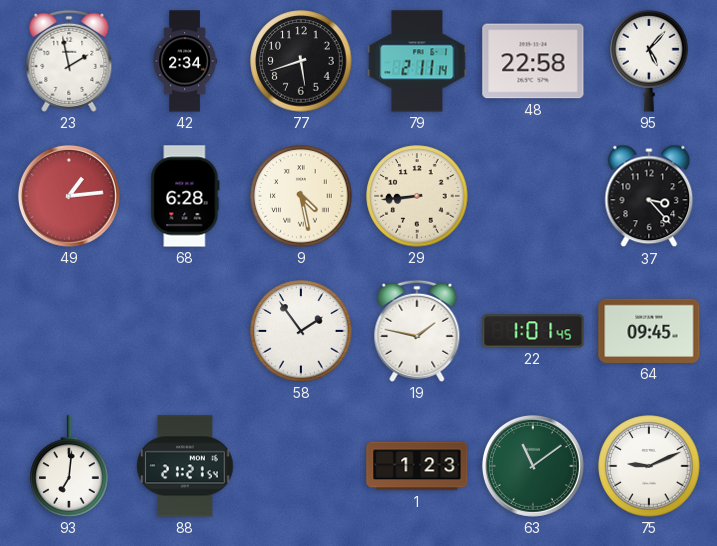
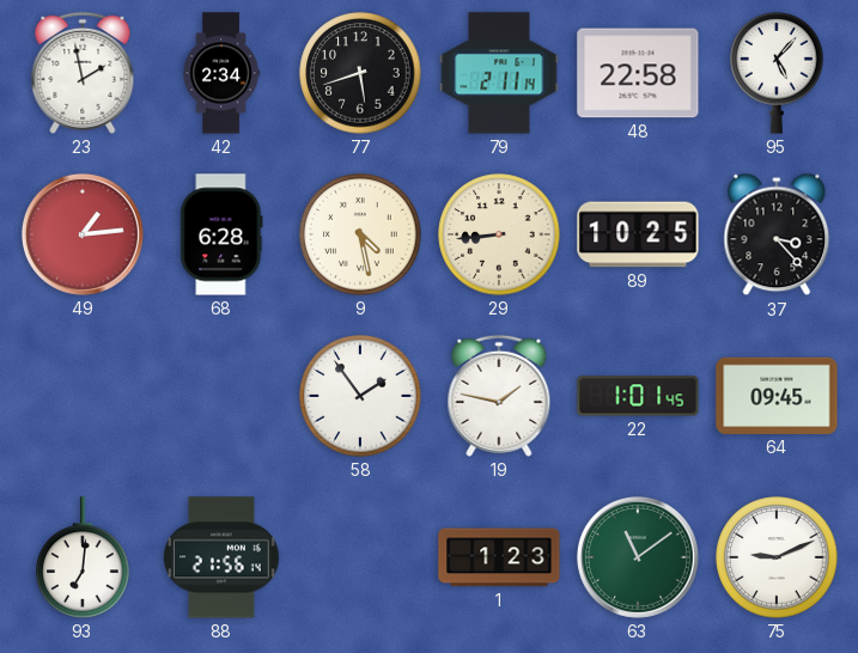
89: none -> 10:25 (638, 234)
88: 21:21 -> 21:56 (221, 557)
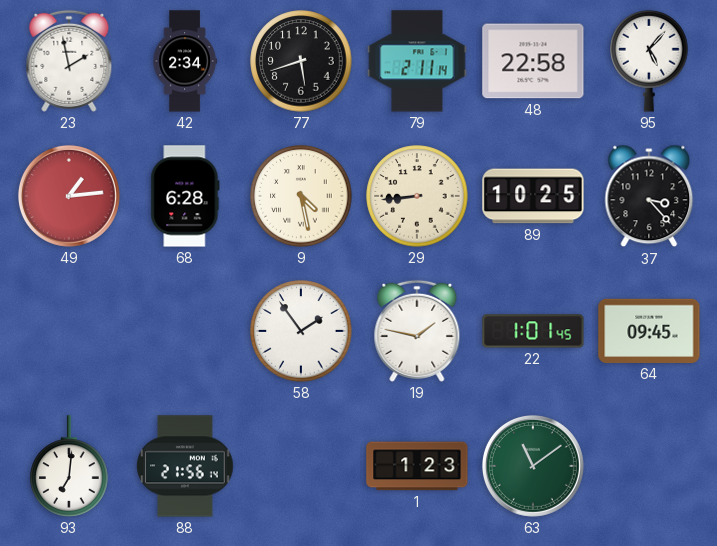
75: 9:11 -> none (777, 557)
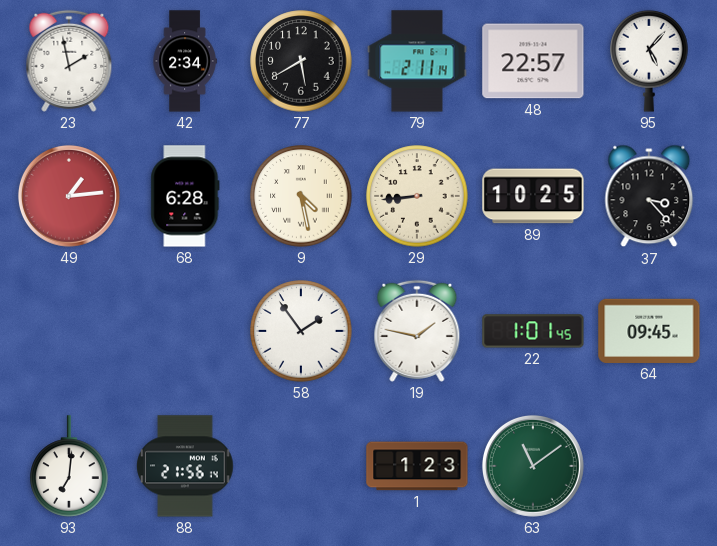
77: 5:42 -> 5:40 (301, 61)
48: 22:58 -> 22:57 (533, 61)
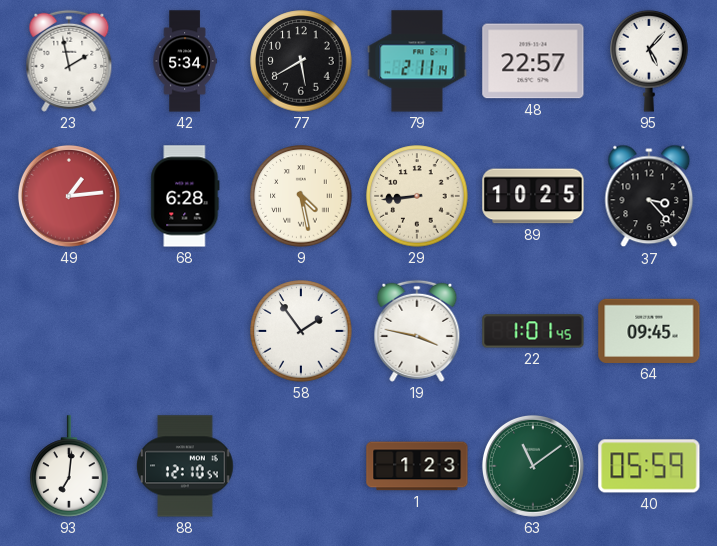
42: 2:34 -> 5:34 (185, 61)
19: 1:47 -> 3:47 (417, 331)
88: 21:56 -> 12:10 (185, 466)
40: none -> 05:59 (649, 466)
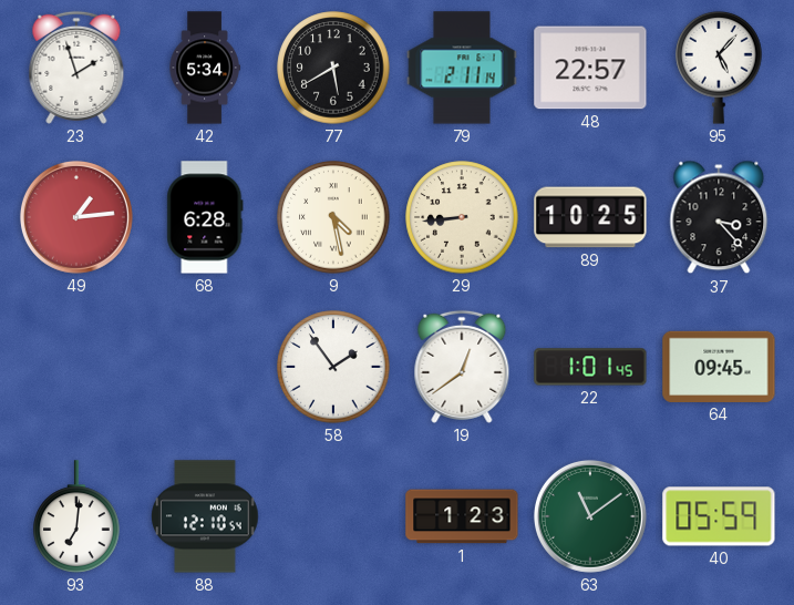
23: 1:58 -> 1:57 (76, 68)
19: 3:47 -> 12:39 (462, 367)
